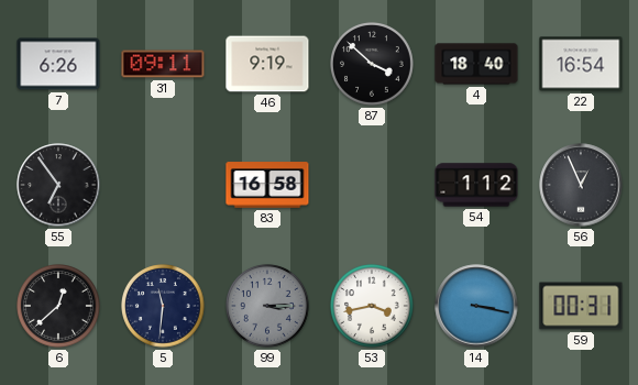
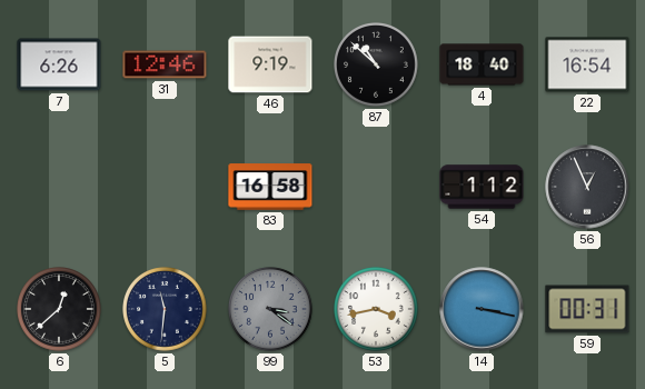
31: 09:11 -> 12:46 (165, 64)
87: 3:52 -> 10:52 (377, 66)
55: 6:54 -> none (58, 185)
99: 3:15 -> 3:21 (271, 310)
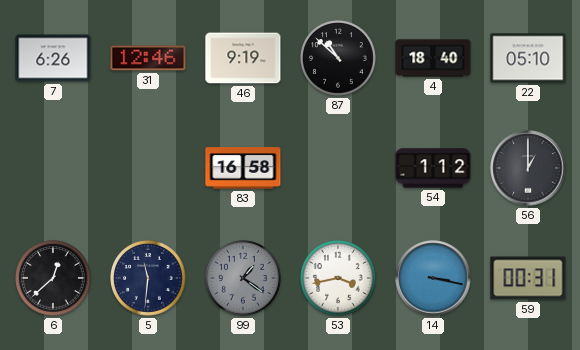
22: 16:54 -> 05:10 (528, 58)
56: 12:56 -> 1:00 (528, 168)
99: 3:21 -> 1:21 (244, 279)
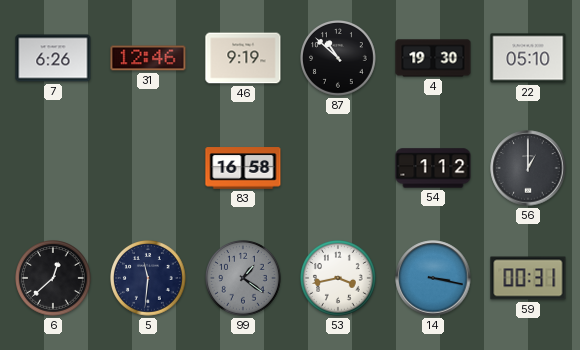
4: 18:40 -> 19:30 (433, 58)
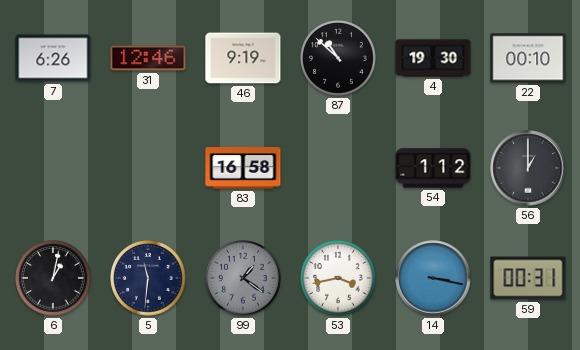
22: 05:10 -> 00:10 (528, 58)
6: 12:38 -> 1:02 (54, 279)
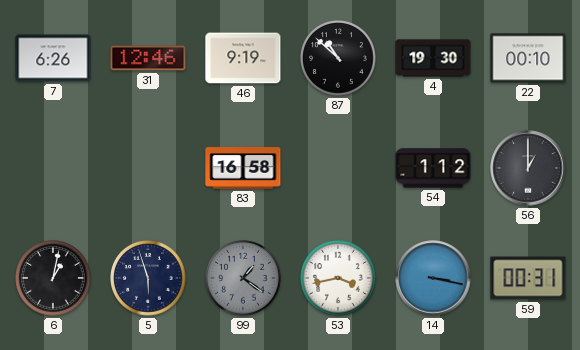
5: 11:31 -> 5:57 (149, 279)
